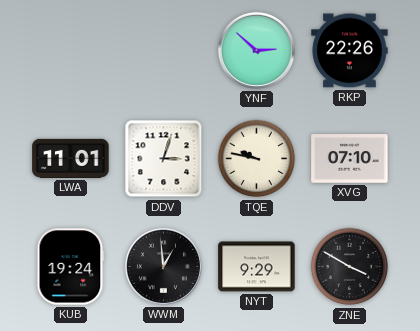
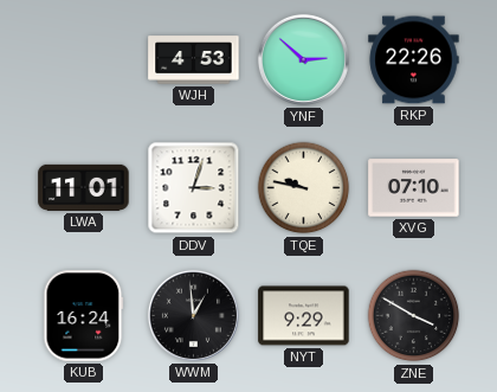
WJH: none -> 4:53 (194, 60)
KUB: 19:24 -> 16:24 (84, 316)
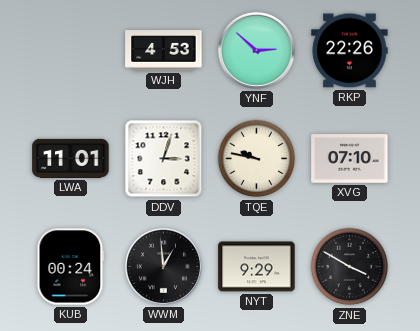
KUB: 16:24 -> 00:24 (71, 267)
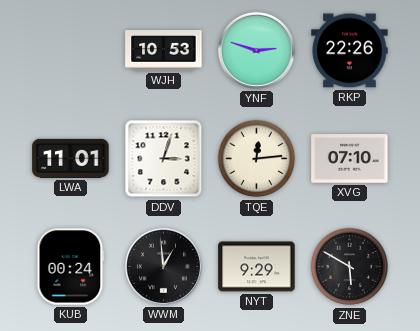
WJH: 4:53 -> 10:53 (164, 51)
YNF: 2:52 -> 2:48 (256, 50)
TQE: 9:47 -> 12:14 (257, 159)
ZNE: 3:50 -> 5:50 (350, 267)
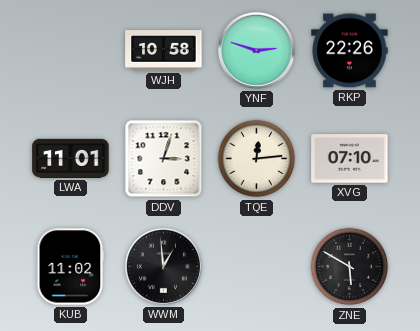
WJH: 10:53 -> 10:58 (164, 51)
KUB: 00:24 -> 11:02 (71, 267)
NYT: 9:29 -> none (257, 267)
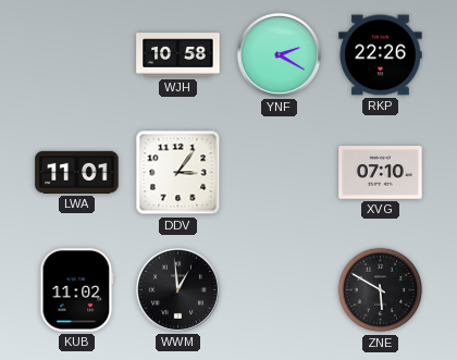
YNF: 2:48 -> 2:20 (279, 54)
DDV: 3:03 -> 3:06 (178, 173)
TQE: 12:14 -> none (257, 159)
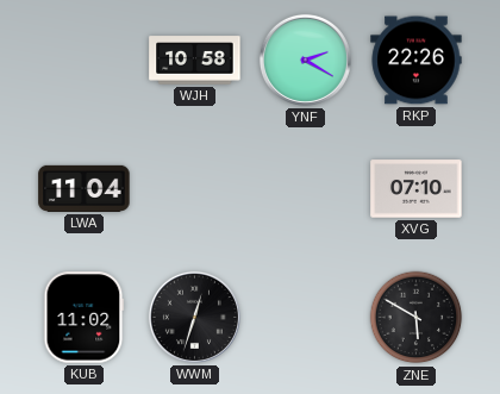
LWA: 11:01 -> 11:04 (85, 188)
DDV: 3:06 -> none (178, 173)
WWM: 12:59 -> 12:33 (194, 317)
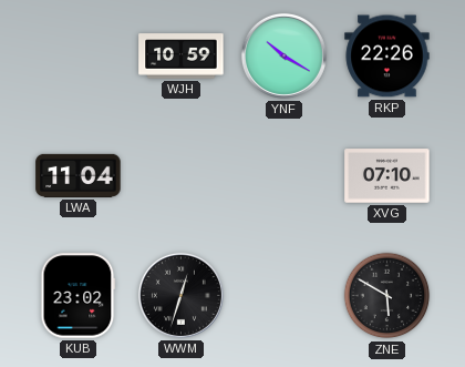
WJH: 10:58 -> 10:59 (182, 57)
YNF: 2:20 -> 10:20 (283, 55)
KUB: 11:02 -> 23:02 (79, 296)
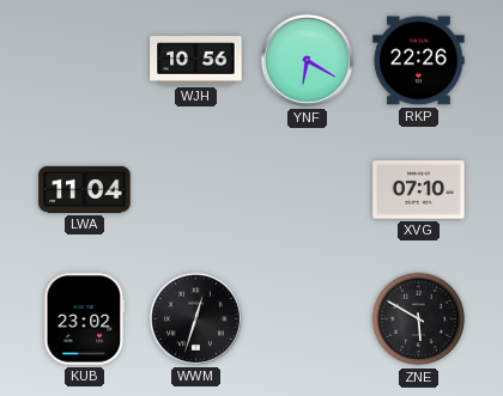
WJH: 10:59 -> 10:56 (196, 61)
YNF: 10:20 -> 6:20 (307, 60)
